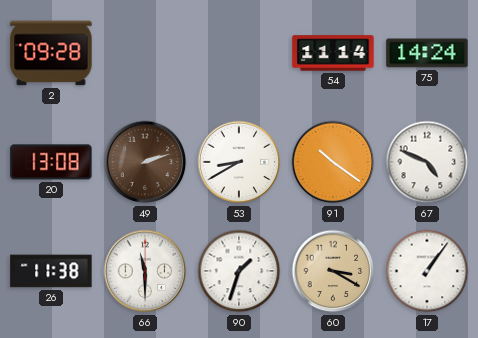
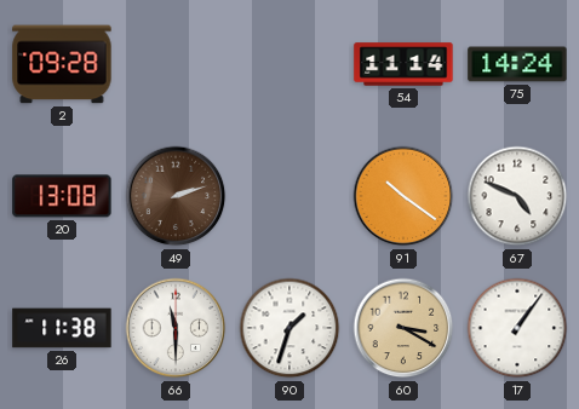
53: 8:40 -> none (239, 162)
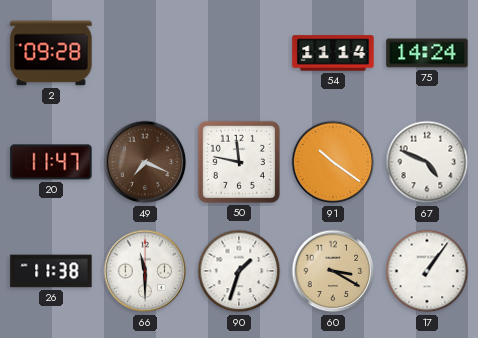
20: 13:08 -> 11:47 (51, 162)
49: 2:12 -> 7:19 (145, 162)
50: none -> 11:47 (239, 162)
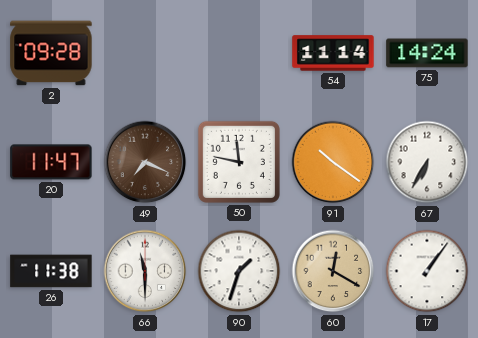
67: 4:49 -> 6:35 (427, 162)
60: 3:20 -> 12:20 (333, 271)
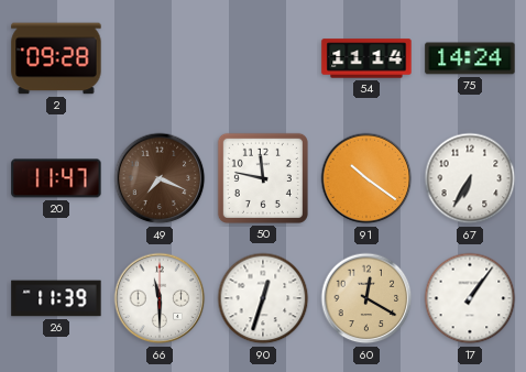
26: 11:38 -> 11:39 (56, 298)
90: 1:33 -> 12:33 (263, 298)
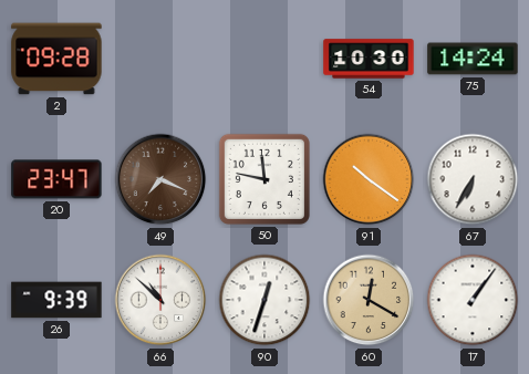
54: 11:14 -> 10:30 (369, 59)
20: 11:47 -> 23:47 (56, 179)
26: 11:39 -> 9:39 (56, 300)
66: 11:30 -> 10:52 (160, 300)
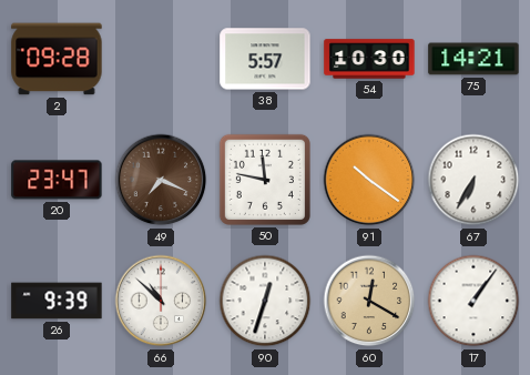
38: none -> 5:57 (265, 59)
75: 14:24 -> 14:21 (473, 59)
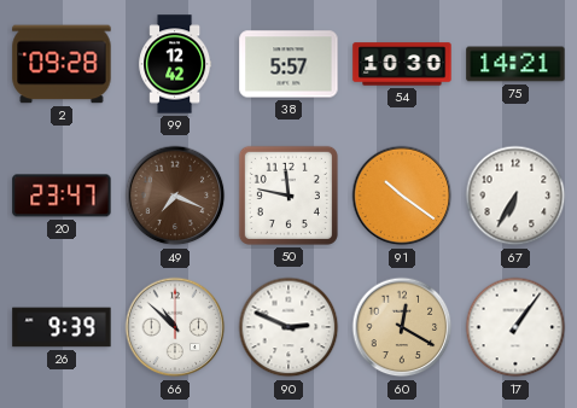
99: none -> 12:42 (175, 64)
90: 12:33 -> 2:49 (288, 327)
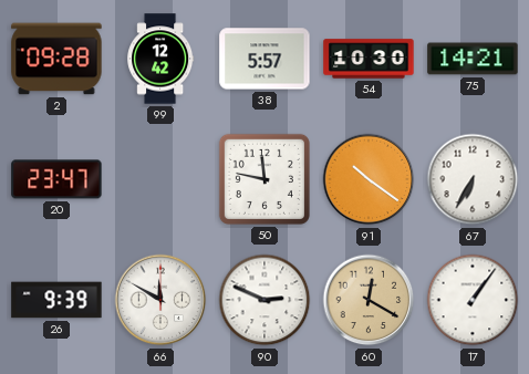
49: 7:19 -> none (175, 196)
66: 10:52 -> 11:50 (160, 300)
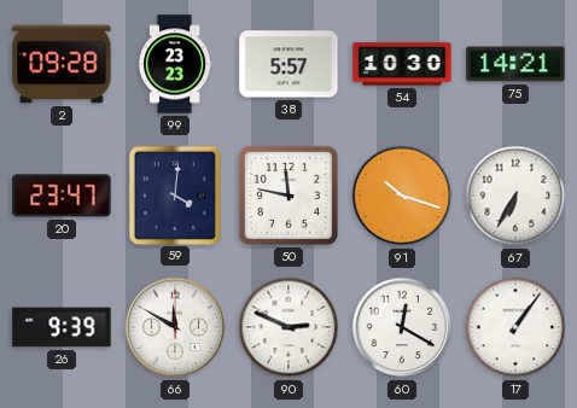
99: 12:42 -> 23:23 (175, 64)
59: none -> 4:01 (174, 194)
91: 10:21 -> 10:18 (402, 196)
60 dial: champagne -> white (402, 327)
